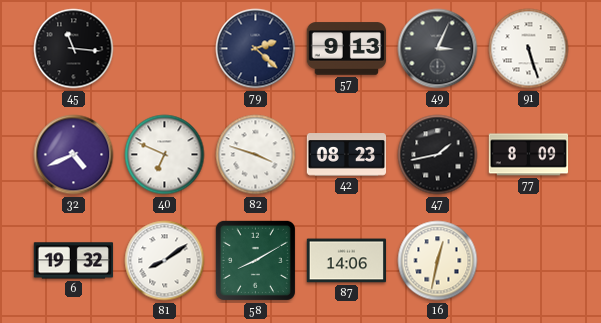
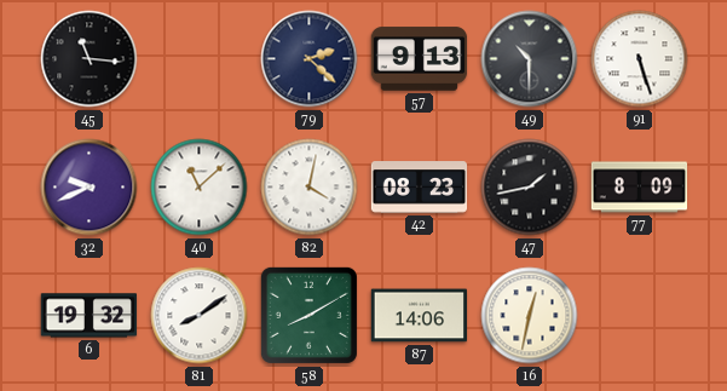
49: 3:04 -> 10:30 (530, 59)
32: 4:41 -> 9:41 (90, 188)
40: 6:49 -> 11:08 (200, 188)
82: 3:48 -> 4:02 (310, 188)
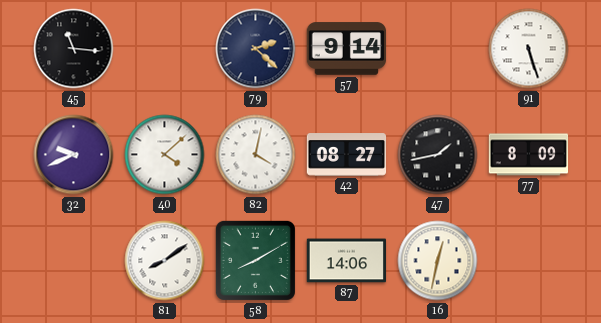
57: 9:13 -> 9:14 (347, 49)
49: 10:30 -> none (530, 59)
40: 11:08 -> 4:08 (165, 155)
42: 08:23 -> 08:27 (347, 155)
6: 19:32 -> none (90, 316)
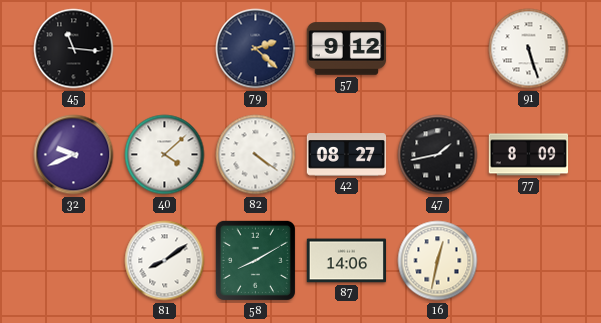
57: 9:14 -> 9:12 (347, 49)
82: 4:02 -> 4:21 (256, 155)
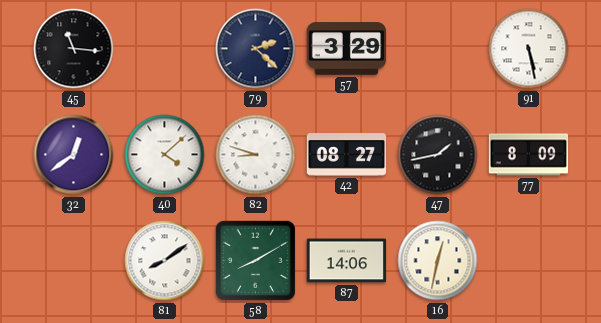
57: 9:12 -> 3:29 (347, 49)
91: 5:27 -> 5:28 (529, 49)
32: 9:41 -> 12:39 (74, 155)
82: 4:21 -> 8:48 (256, 155)
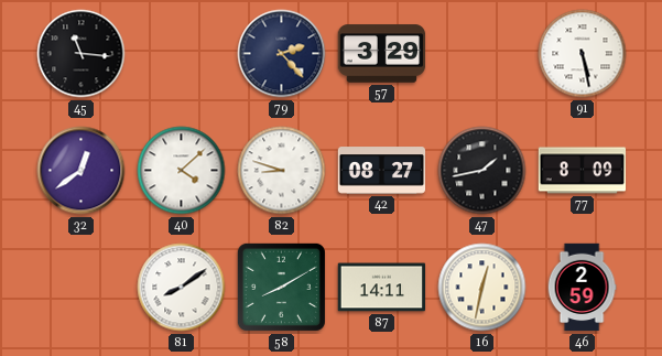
79: 2:22 -> 2:23 (282, 54)
87: 14:06 -> 14:11 (382, 288)
46: none -> 2:59 (582, 288)
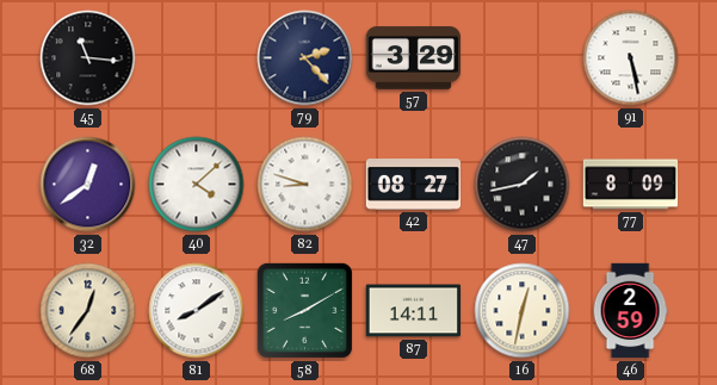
68: none -> 12:36 (88, 311)
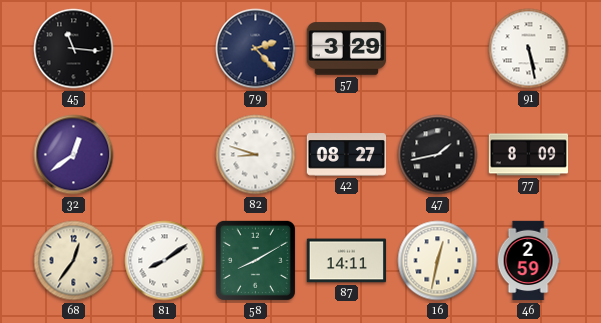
40: 4:08 -> none (197, 185)
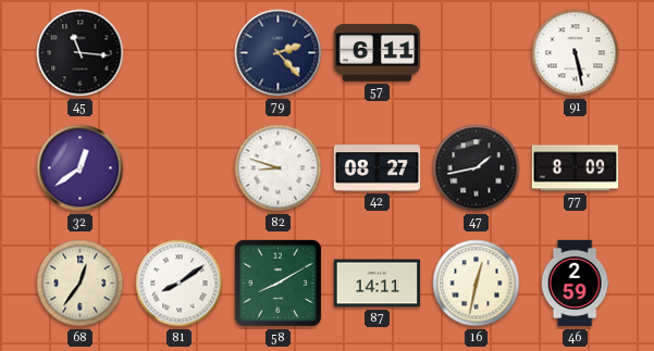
57: 3:29 -> 6:11 (378, 53)
